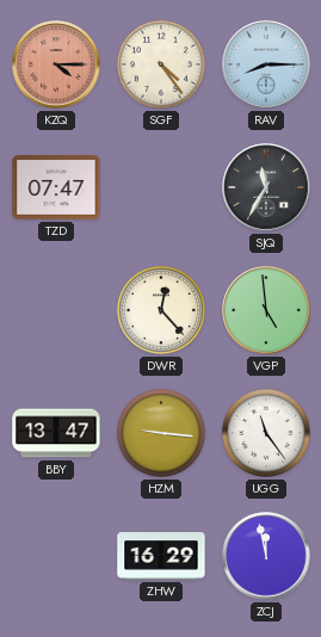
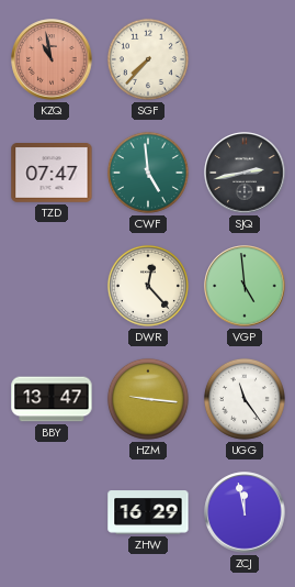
KZQ: 4:15 -> 10:58 (52, 59)
SGF: 4:24 -> 7:37 (148, 59)
RAV: 8:15 -> none (266, 64)
CWF: none -> 4:59 (148, 173)
SJQ: 11:35 -> 2:43 (245, 173)
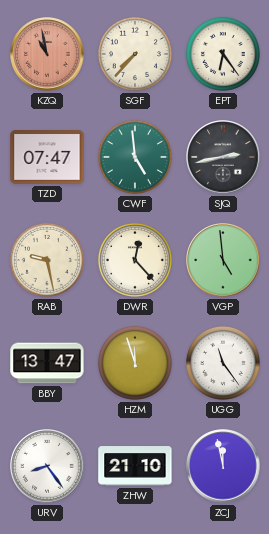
EPT: none -> 6:24 (223, 54)
RAB: none -> 9:28 (47, 260)
HZM: 9:16 -> 11:57 (135, 363)
URV: none -> 8:24 (47, 466)
ZHW: 16:29 -> 21:10 (135, 466)
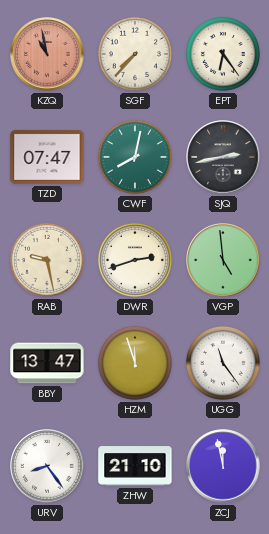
CWF: 4:59 -> 8:02 (135, 157)
DWR: 12:23 -> 2:42 (135, 260)
